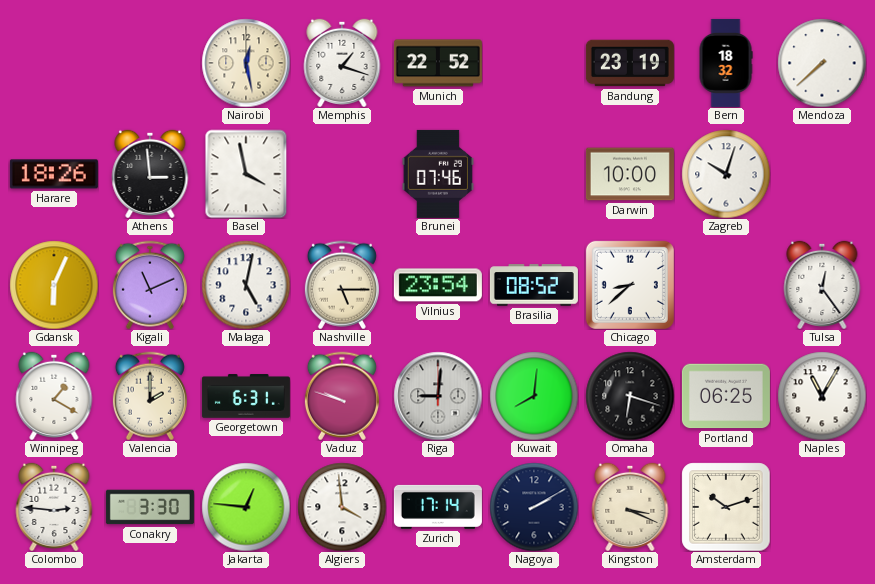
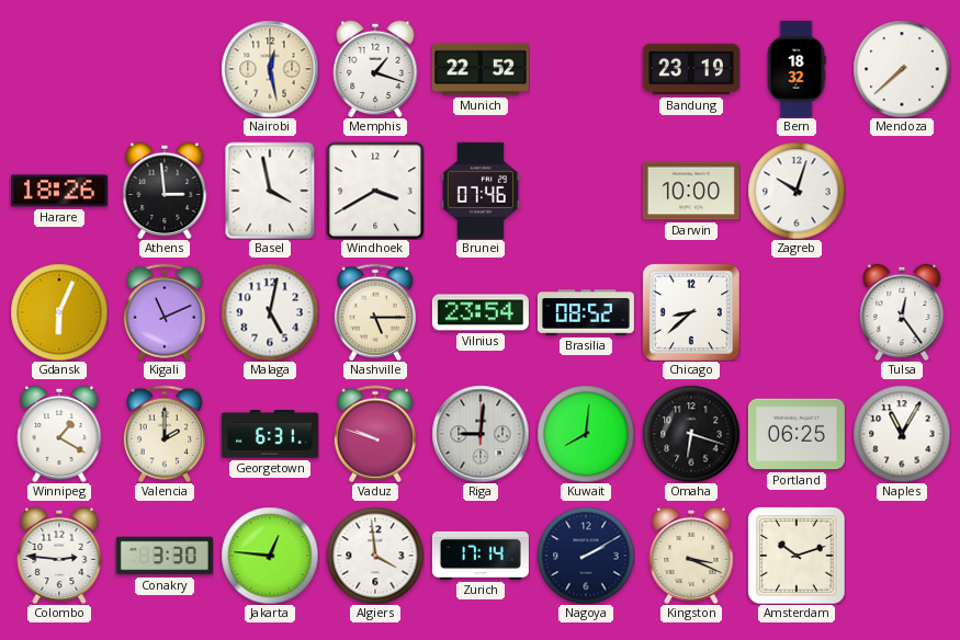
Windhoek: none -> 3:40 (375, 191)
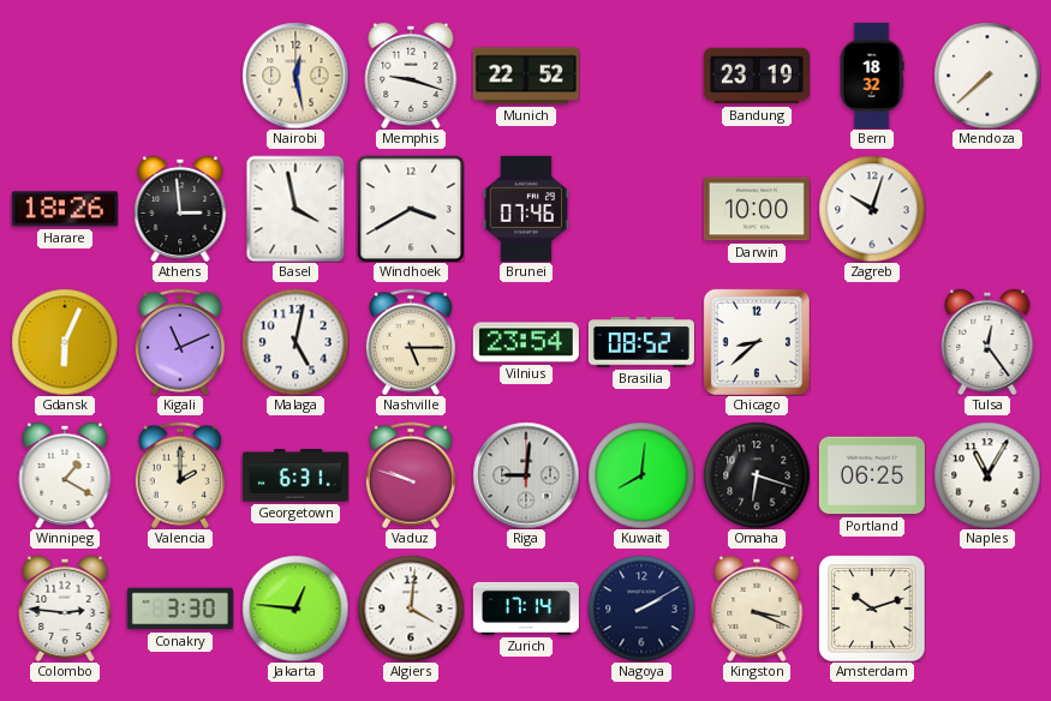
Memphis: 1:18 -> 9:18 (411, 74)
Algiers: 3:59 -> 4:01 (411, 609)
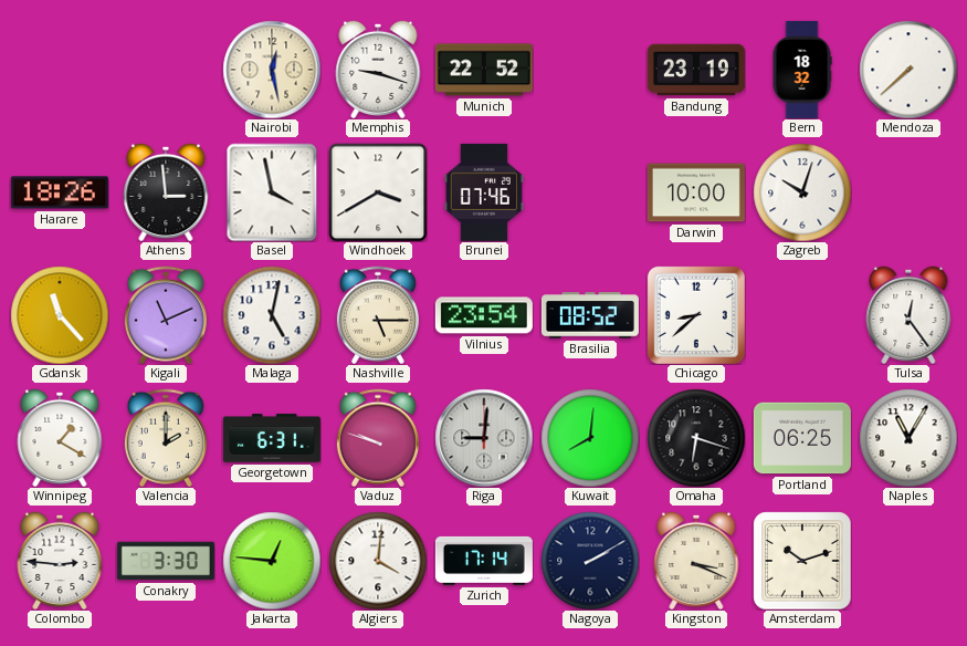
Gdansk: 6:04 -> 11:23 (60, 315)
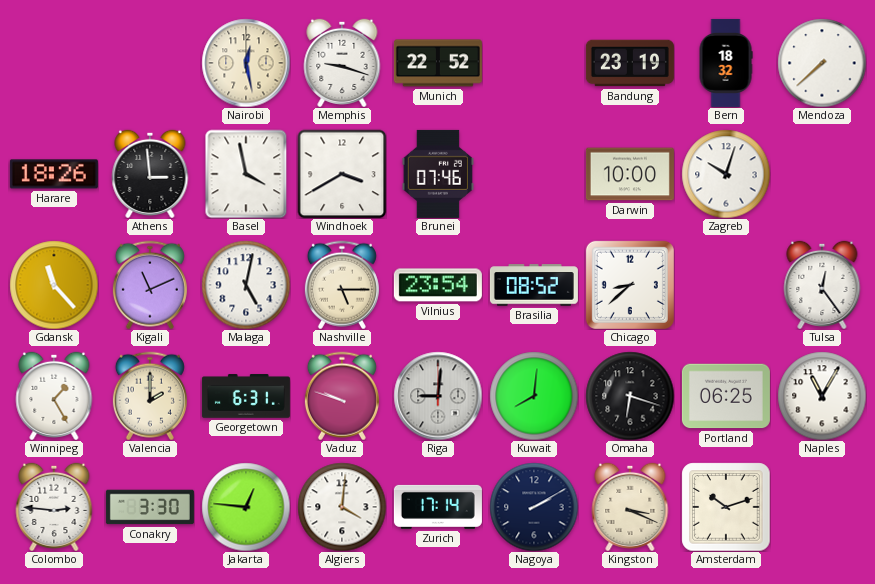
Winnipeg: 1:20 -> 1:25 (54, 395)
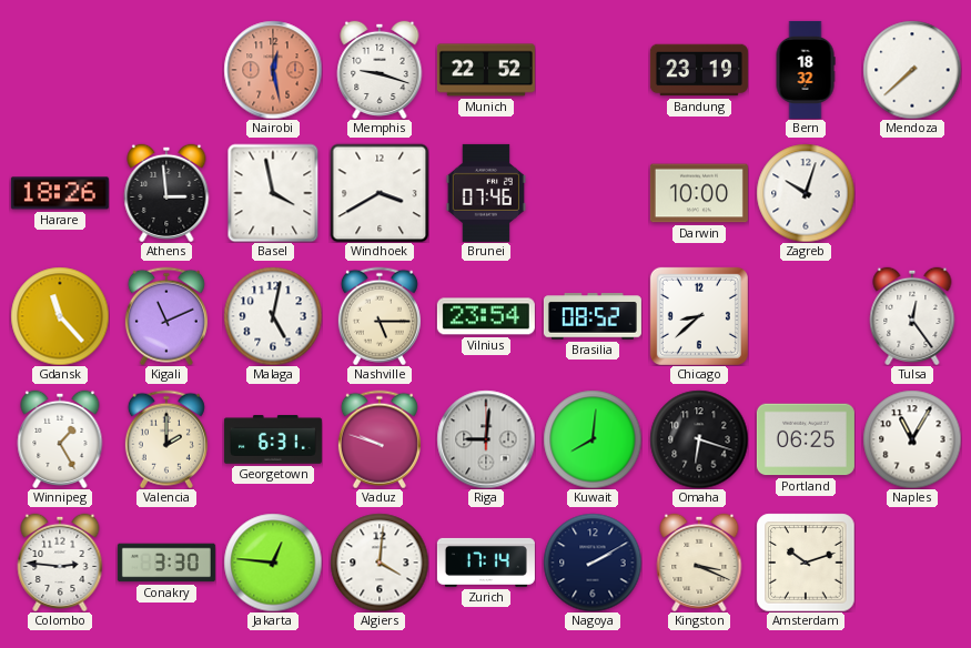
Nairobi dial: cream -> salmon (273, 70)
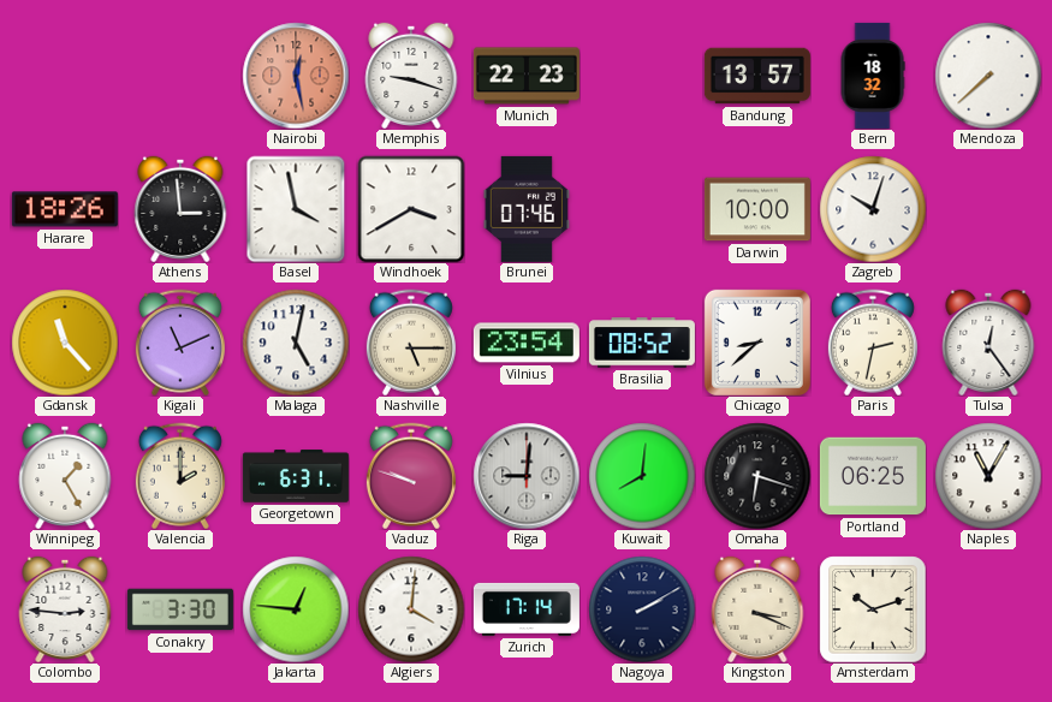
Munich: 22:52 -> 22:23 (527, 76)
Bandung: 23:19 -> 13:57 (757, 76)
Paris: none -> 2:32 (873, 343)
